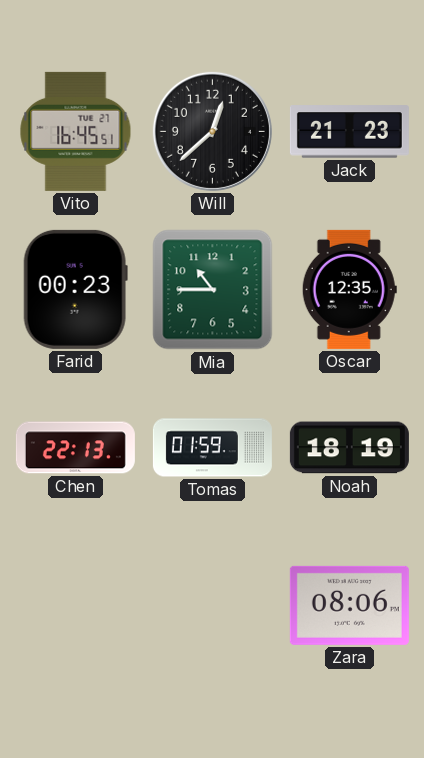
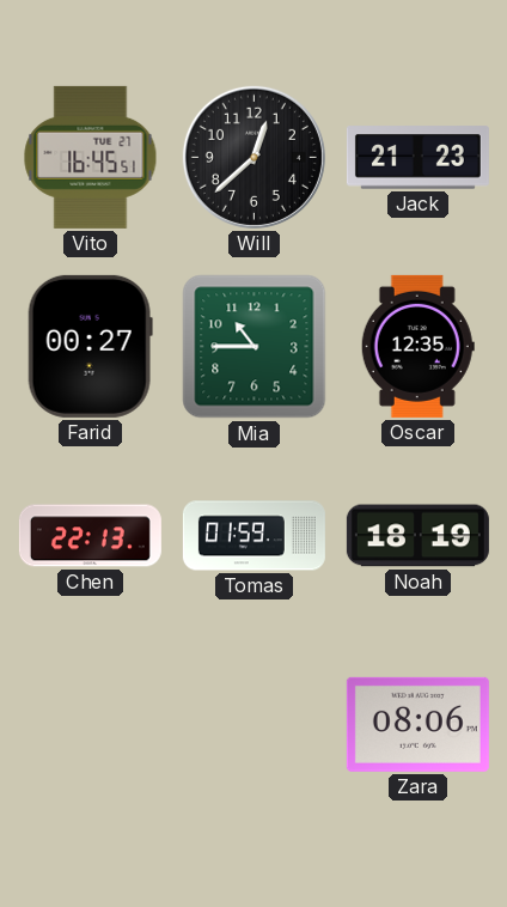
Farid: 00:23 -> 00:27 (90, 346)
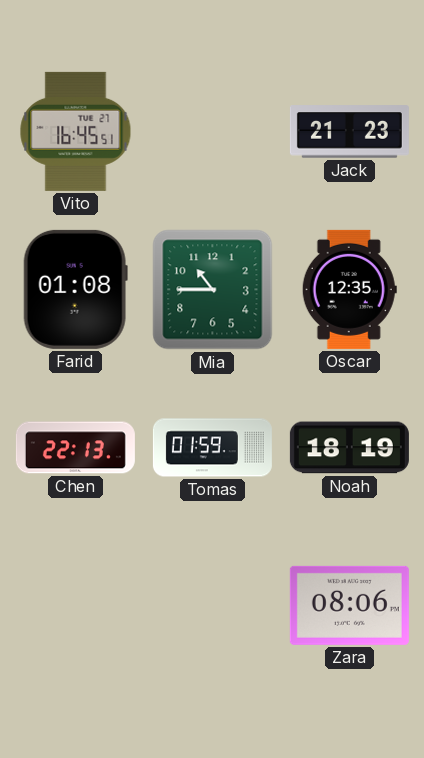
Will: 12:38 -> none (253, 157)
Farid: 00:27 -> 01:08 (75, 289)
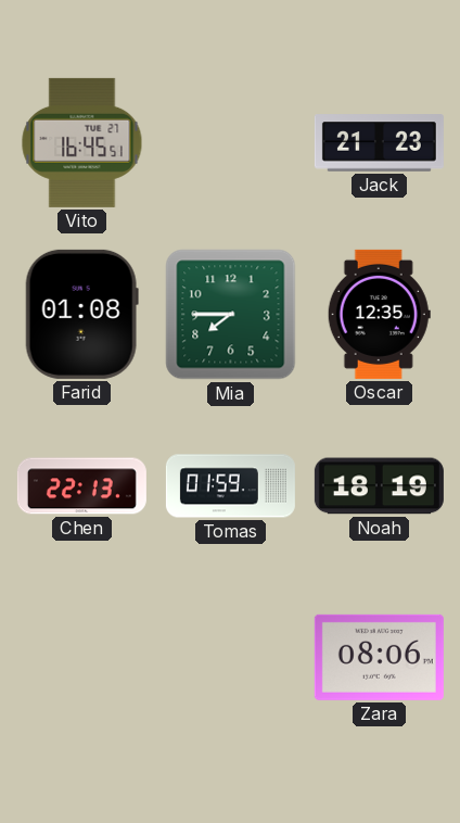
Mia: 10:45 -> 7:45 (231, 315)
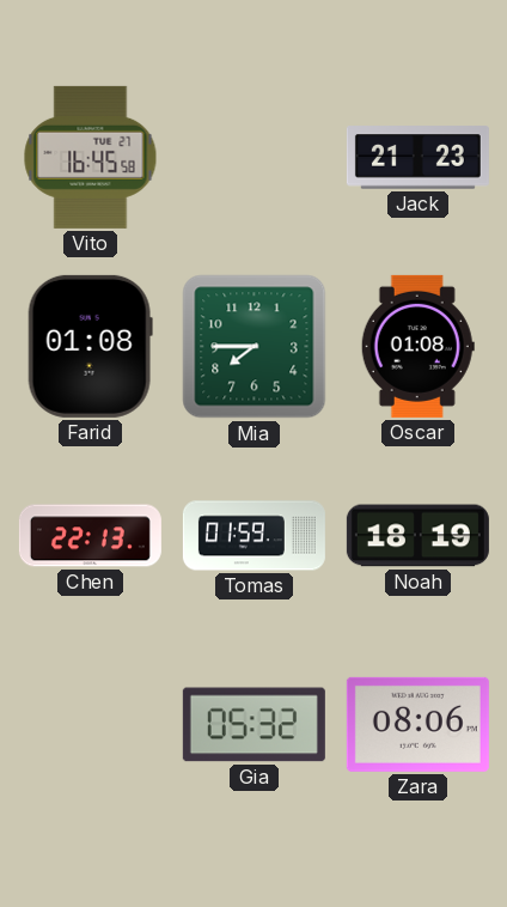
Vito: 16:45:51 -> 16:45:58 (91, 157)
Oscar: 12:35 -> 01:08 (417, 346)
Gia: none -> 05:32 (253, 725)
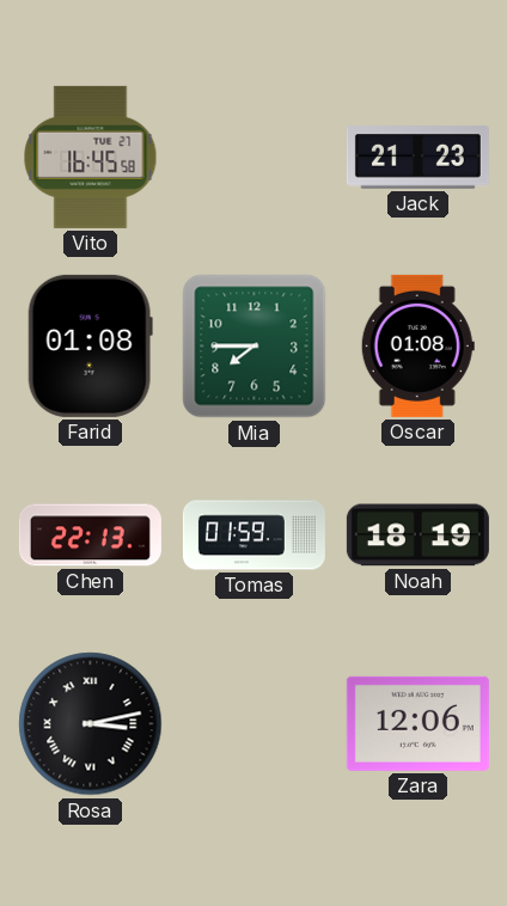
Rosa: none -> 3:13 (91, 724)
Gia: 05:32 -> none (253, 725)
Zara: 08:06 -> 12:06 (417, 723)
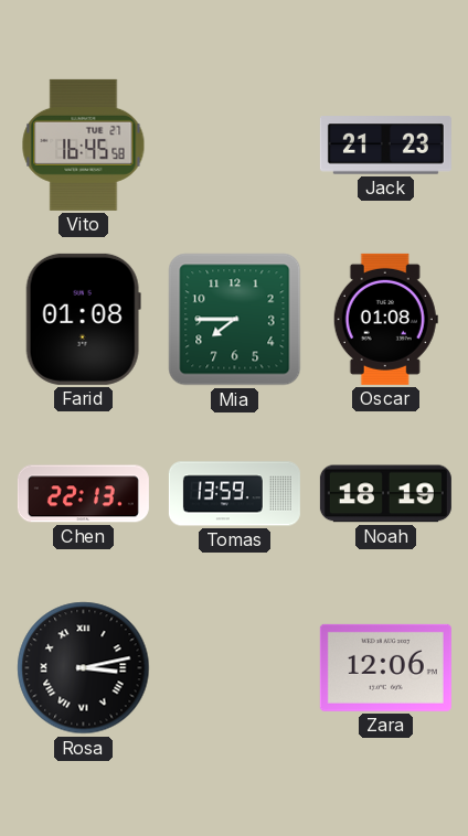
Tomas: 01:59 -> 13:59 (234, 494)
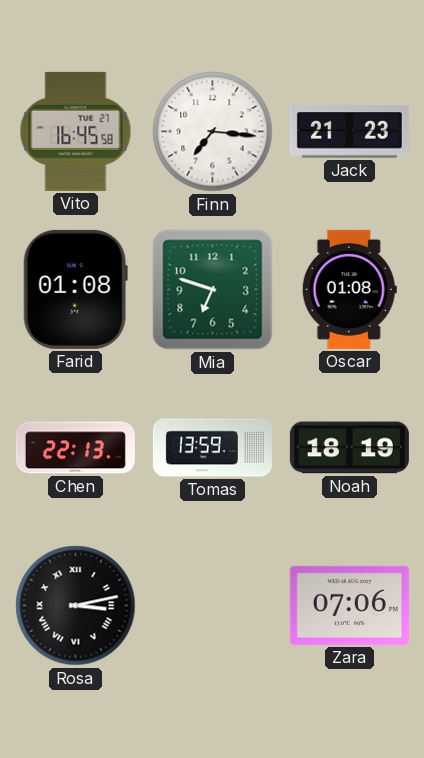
Finn: none -> 7:16 (213, 132)
Mia: 7:45 -> 6:48 (213, 290)
Zara: 12:06 -> 07:06 (349, 605)
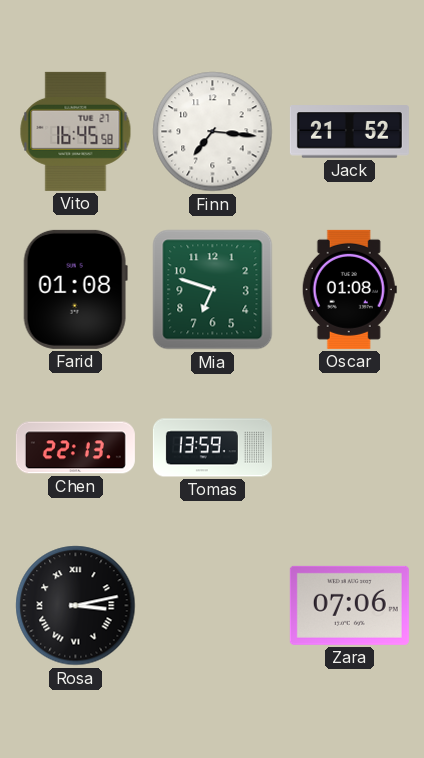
Jack: 21:23 -> 21:52 (349, 132)
Noah: 18:19 -> none (349, 448)
